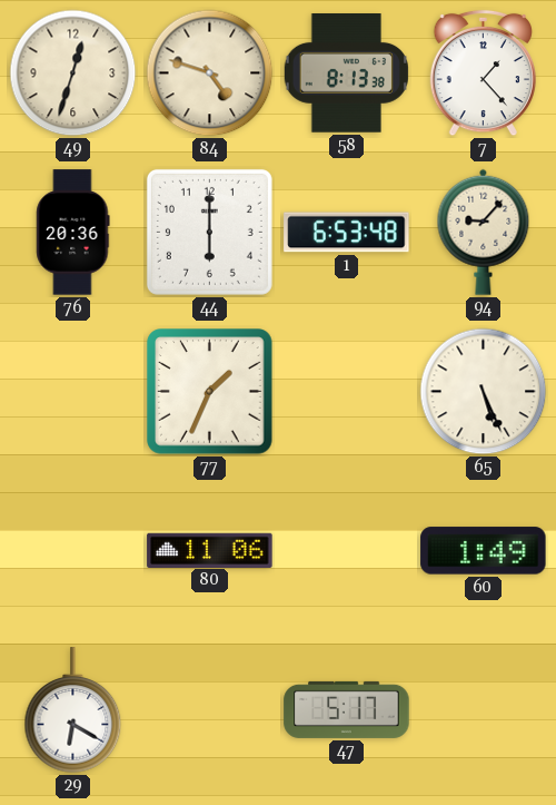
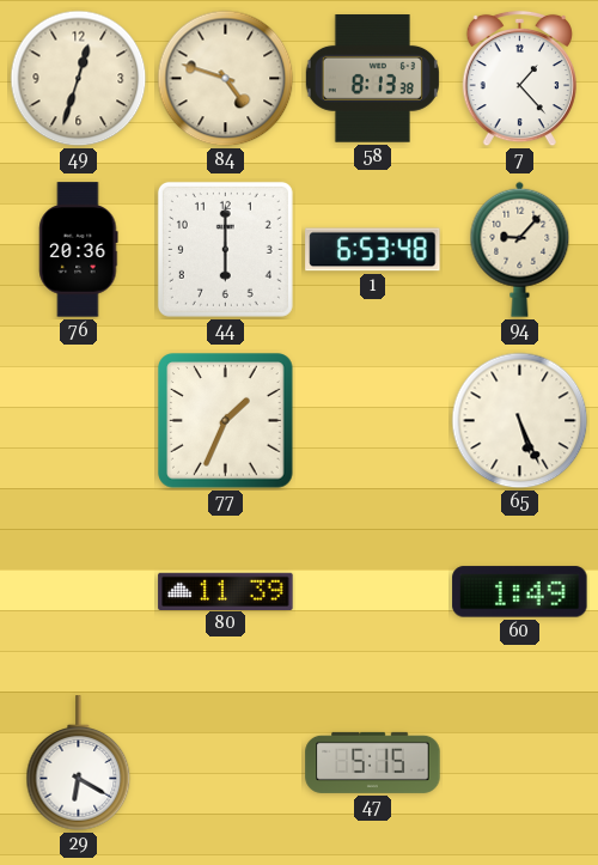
80: 11:06 -> 11:39 (226, 591)
47: 5:17 -> 5:15 (373, 762)
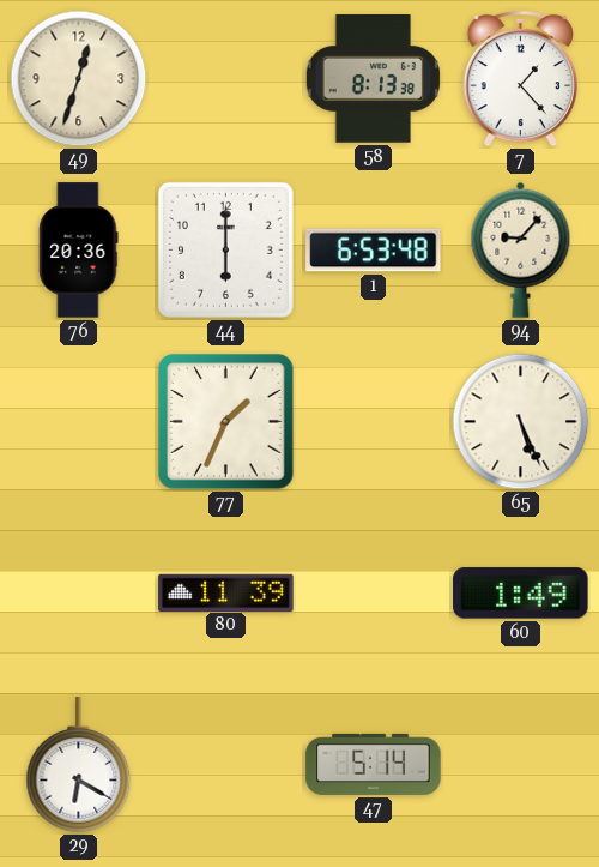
84: 4:48 -> none (226, 79)
47: 5:15 -> 5:14 (374, 764)
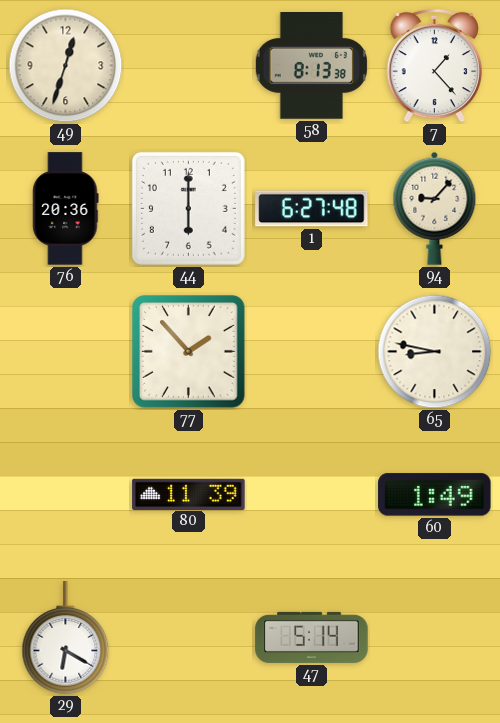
1: 6:53 -> 6:27 (312, 209)
77: 1:34 -> 1:53 (189, 352)
65: 5:26 -> 8:47 (435, 352)
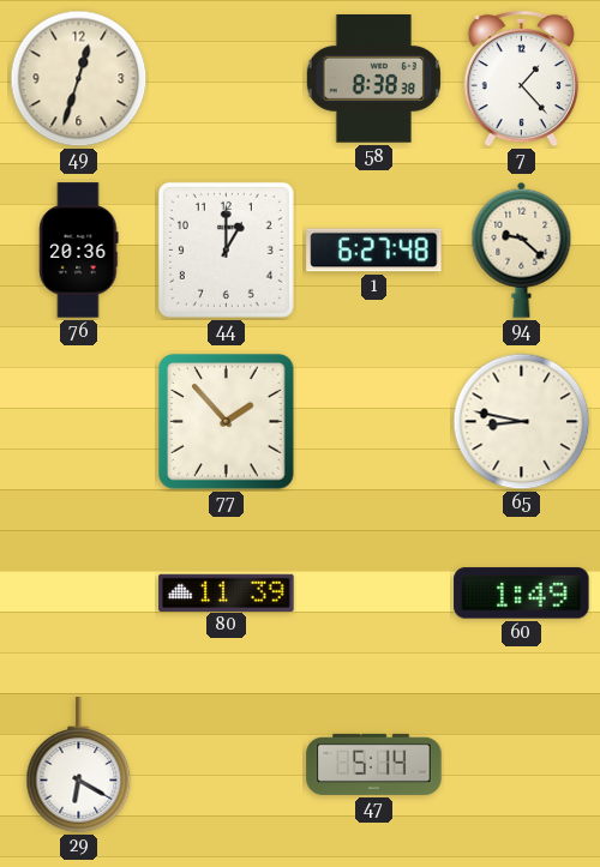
58: 8:13 -> 8:38 (373, 79)
44: 6:00 -> 1:00 (226, 249)
94: 9:07 -> 9:22 (522, 249)
